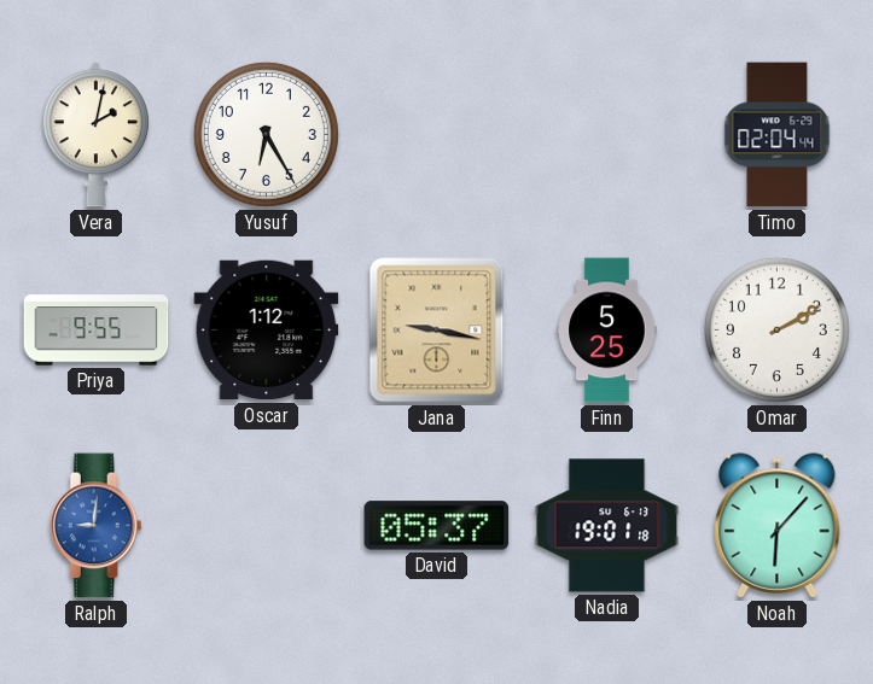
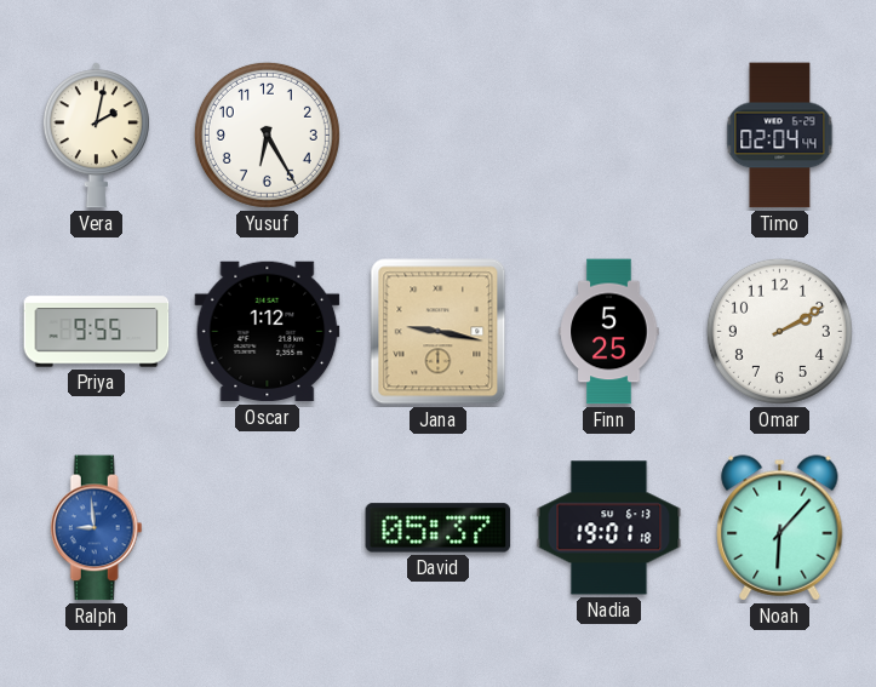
Ralph: 9:01 -> 8:59 (96, 528)
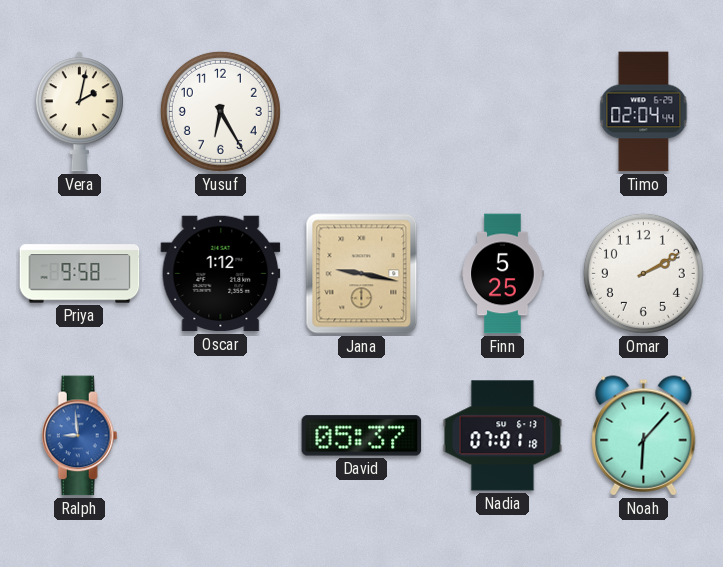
Priya: 9:55 -> 9:58 (80, 274)
Nadia: 19:01 -> 07:01 (503, 436)
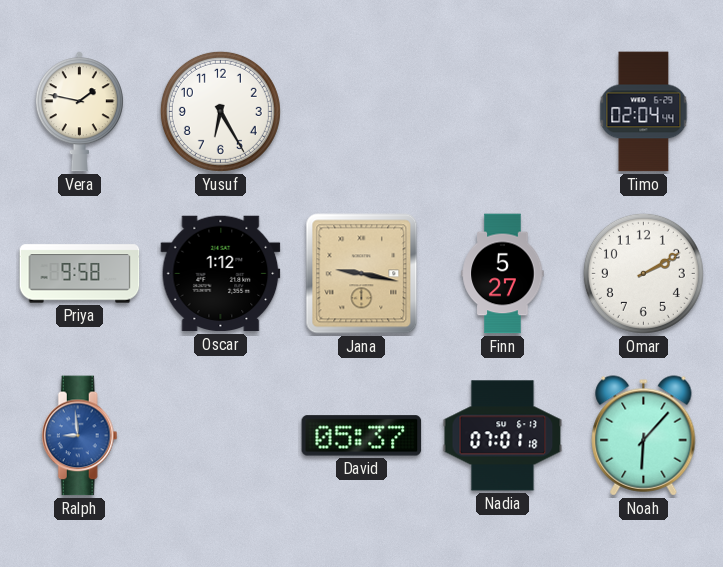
Vera: 2:02 -> 1:47 (79, 112)
Finn: 5:25 -> 5:27 (503, 274)
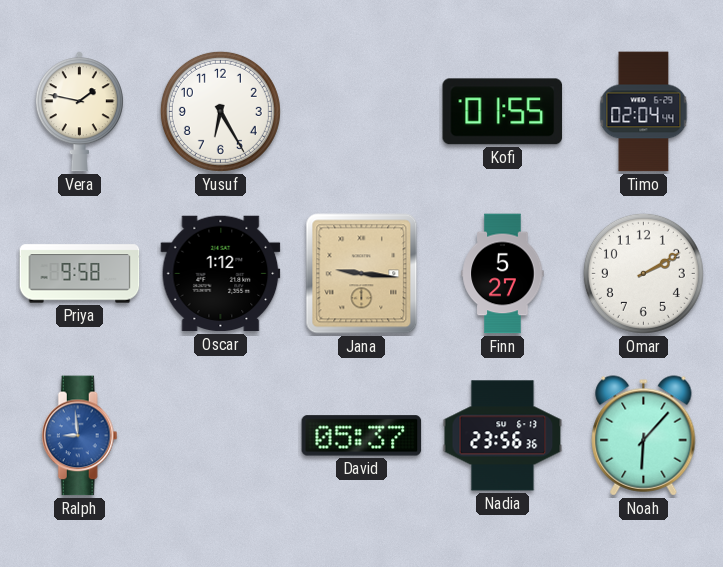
Kofi: none -> 01:55 (503, 112)
Jana: 9:17 -> 9:16 (362, 274)
Nadia: 07:01 -> 23:56 (503, 436)
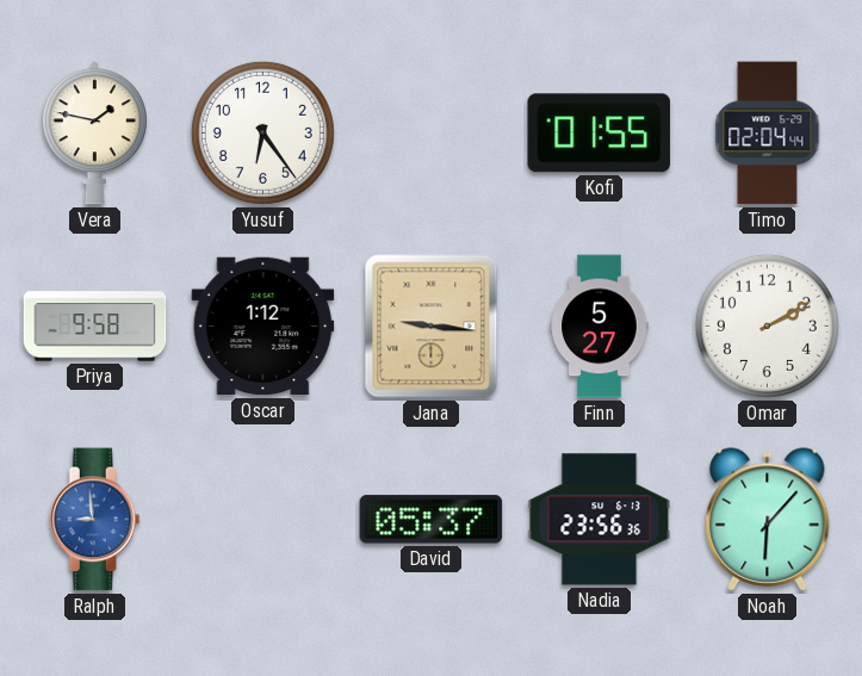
Yusuf: 6:25 -> 6:24 (262, 132)
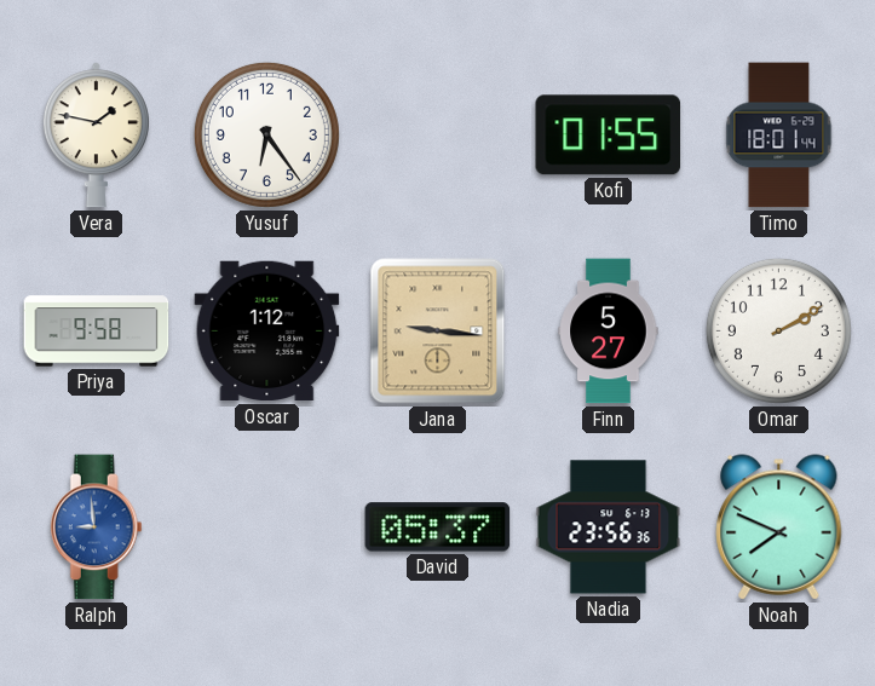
Timo: 02:04 -> 18:01 (779, 136)
Noah: 6:07 -> 7:49 (779, 528)
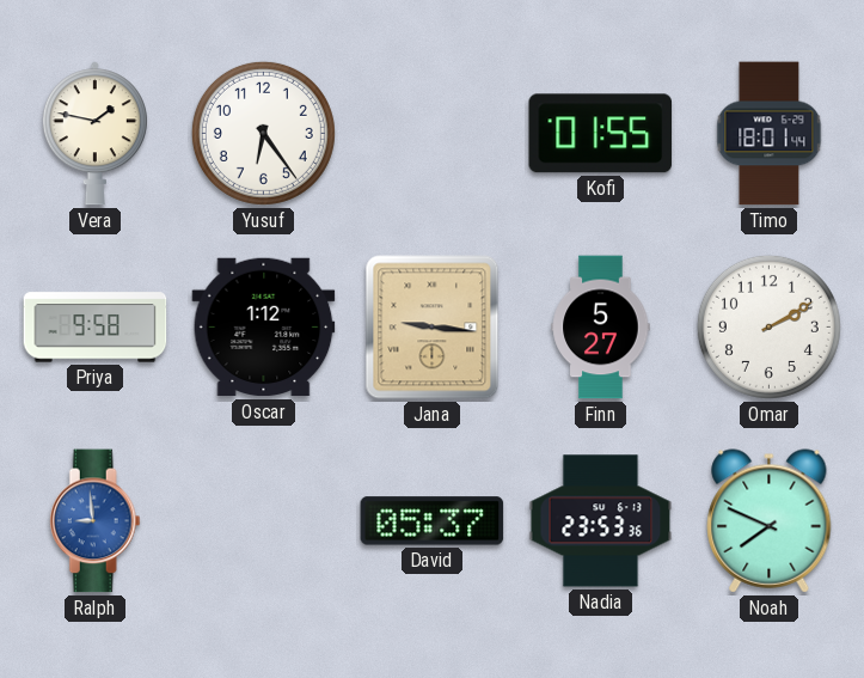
Nadia: 23:56 -> 23:53 (601, 521)
